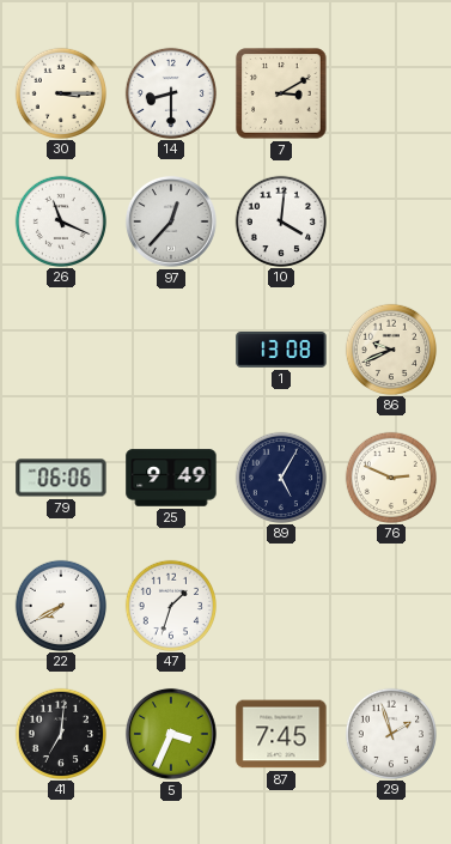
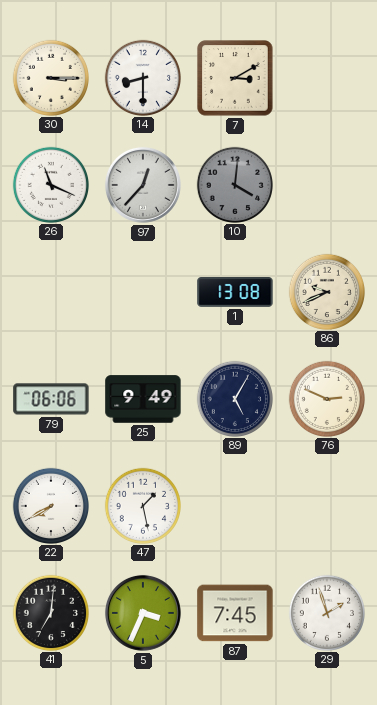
10 dial: white -> grey (234, 184)
47: 1:33 -> 1:28 (142, 505)
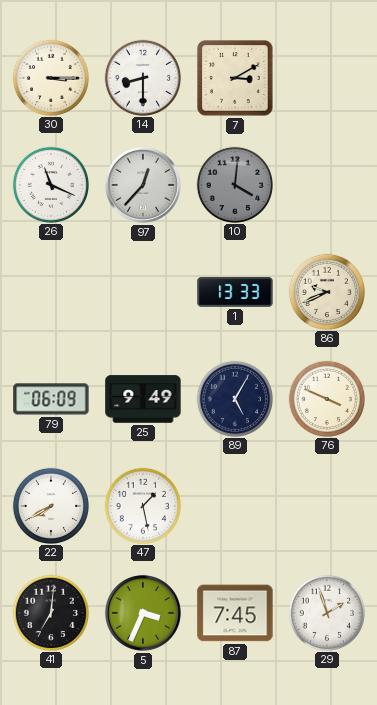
1: 13:08 -> 13:33 (235, 292)
79: 06:06 -> 06:09 (51, 399)
76: 2:49 -> 3:49 (326, 398)
